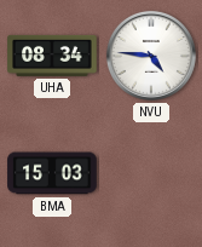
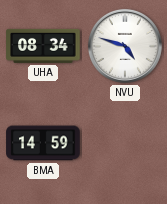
NVU: 4:46 -> 4:48 (125, 46)
BMA: 15:03 -> 14:59 (43, 143)
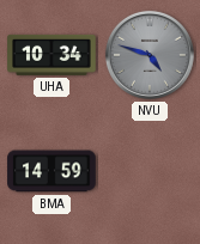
UHA: 08:34 -> 10:34 (51, 55)
NVU dial: white -> grey (150, 55)
